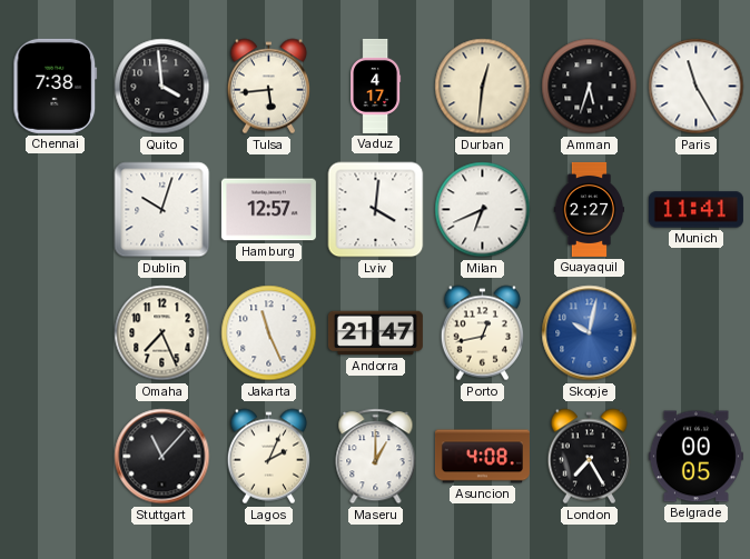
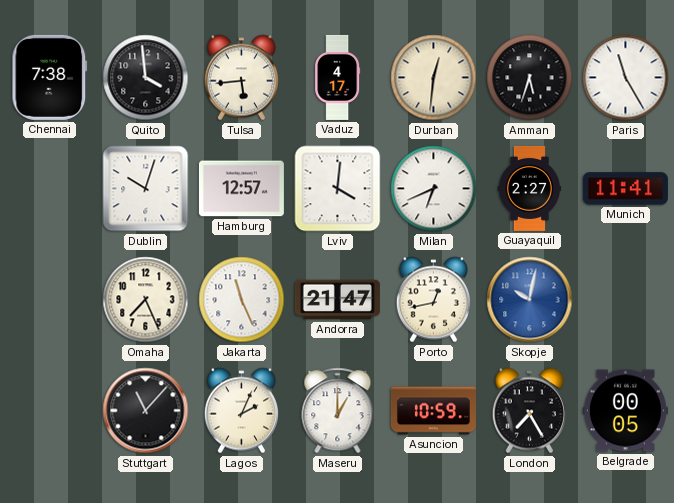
Asuncion: 4:08 -> 10:59 (433, 411)
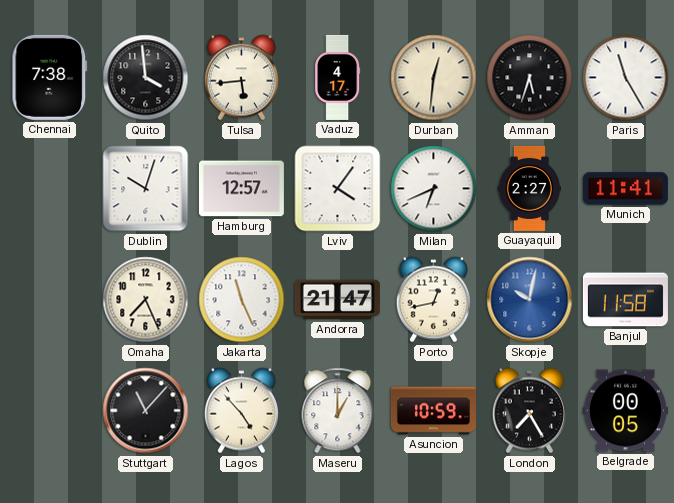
Lviv: 4:01 -> 4:06 (338, 189)
Banjul: none -> 11:58 (625, 300)
Lagos: 2:04 -> 4:53 (241, 411)
